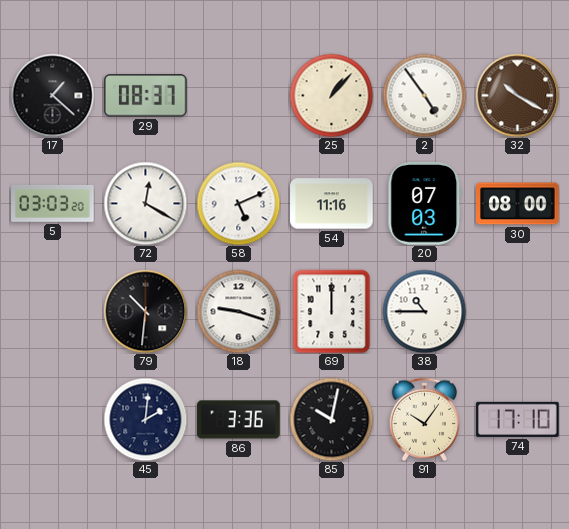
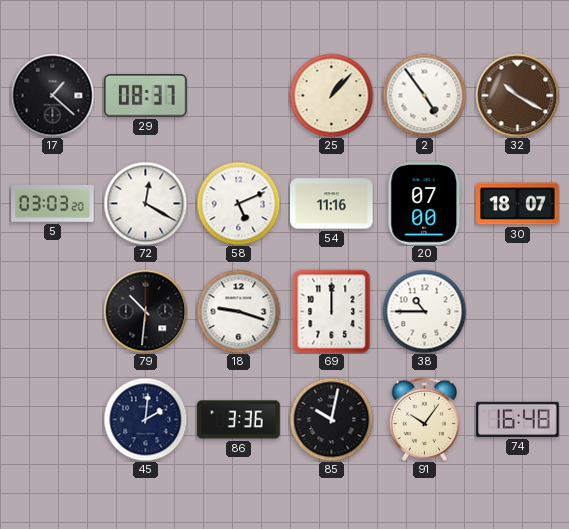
20: 07:03 -> 07:00 (425, 204)
30: 08:00 -> 18:07 (518, 204)
74: 17:10 -> 16:48 (518, 419)
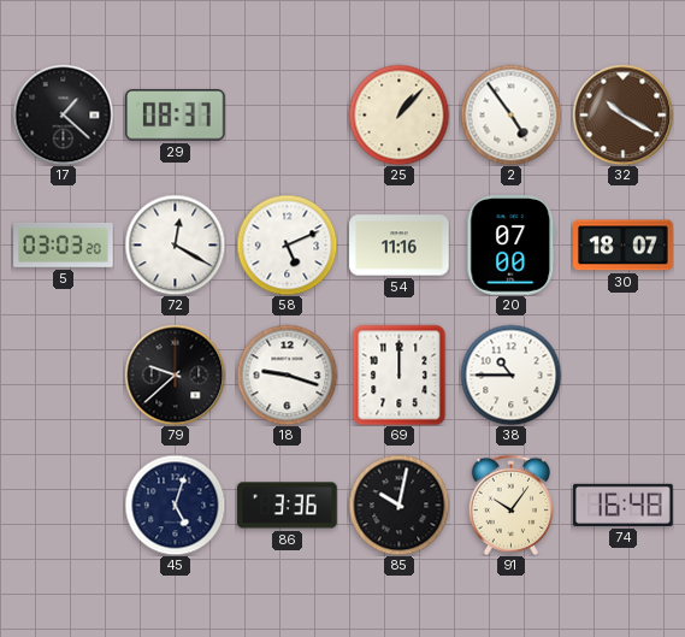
79: 10:31 -> 9:38 (175, 374)
45: 2:01 -> 5:03 (175, 505)
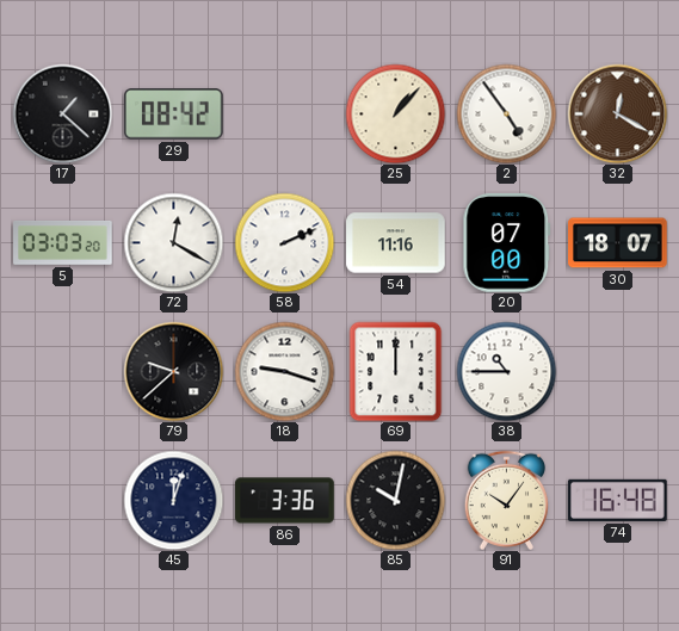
29: 08:37 -> 08:42 (174, 115)
32: 10:20 -> 12:20 (617, 113)
58: 5:11 -> 2:11 (284, 242)
45: 5:03 -> 12:03 (173, 500)
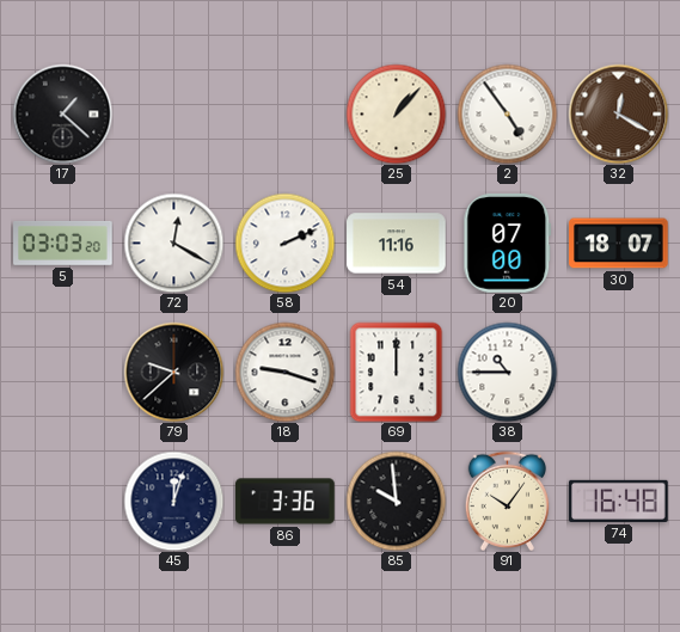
29: 08:42 -> none (174, 115)
85: 10:02 -> 9:59 (396, 501)
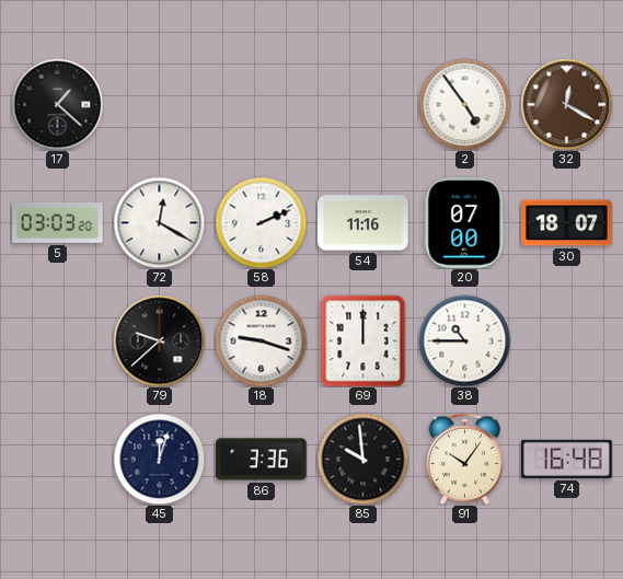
25: 1:07 -> none (396, 113)
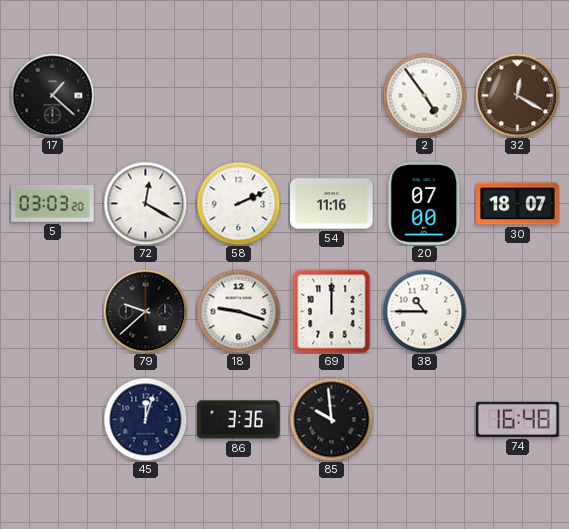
91: 10:06 -> none (465, 459)
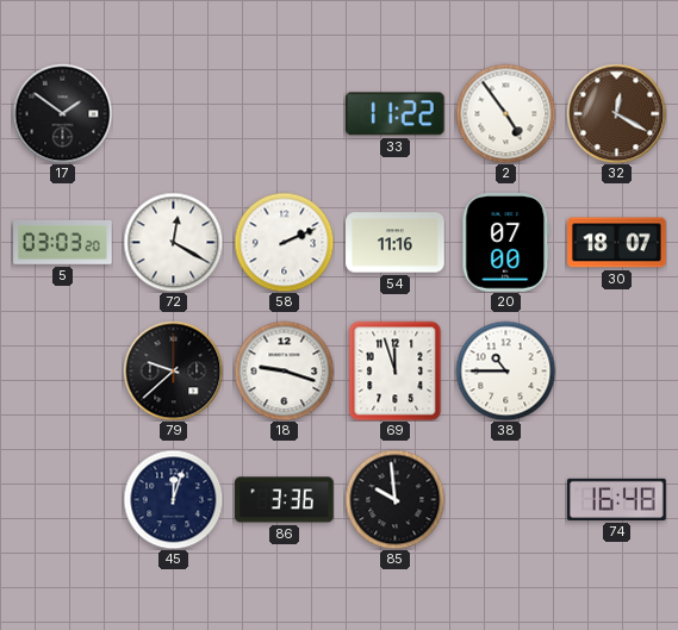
17: 1:22 -> 1:51 (62, 113)
33: none -> 11:22 (394, 114)
69: 12:00 -> 11:57 (396, 370)
